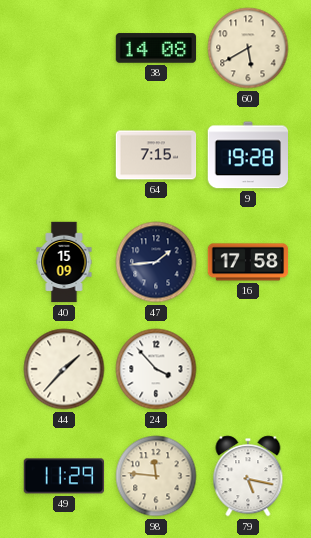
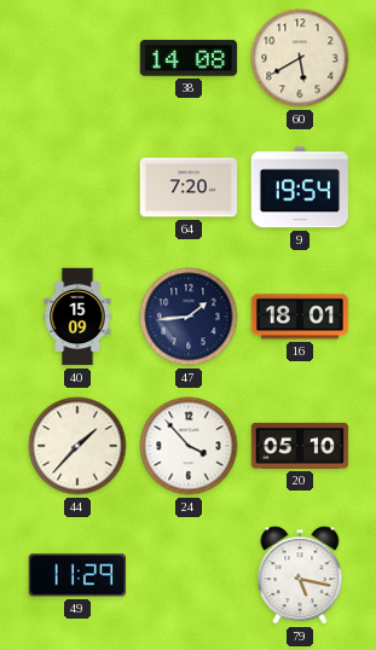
64: 7:15 -> 7:20 (189, 187)
9: 19:28 -> 19:54 (299, 187)
16: 17:58 -> 18:01 (300, 317)
20: none -> 05:10 (300, 446)
98: 11:46 -> none (156, 476)
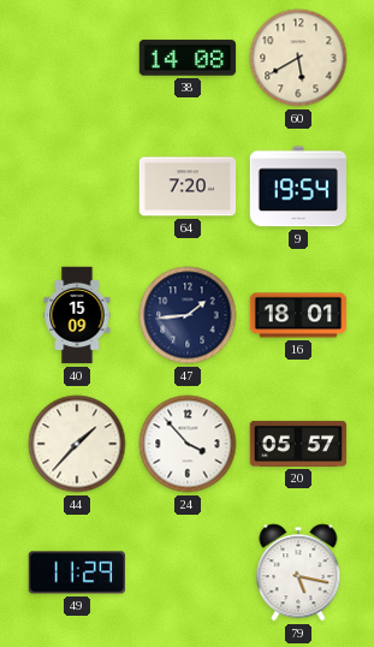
20: 05:10 -> 05:57 (298, 444)
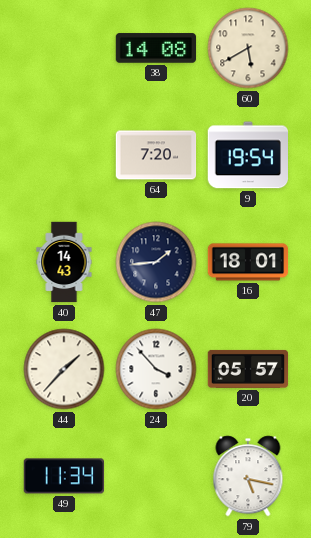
40: 15:09 -> 14:43 (64, 262)
49: 11:29 -> 11:34 (63, 476)
